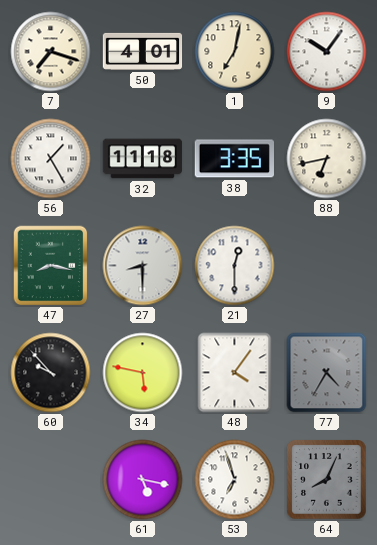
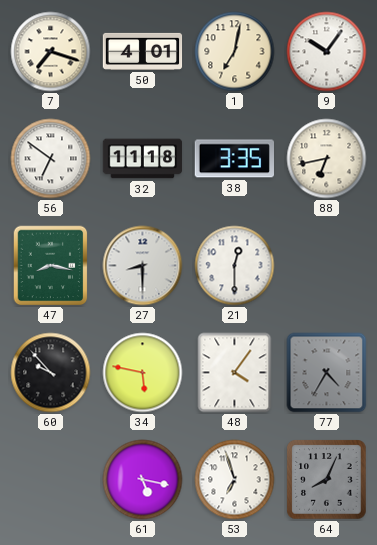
56: 1:25 -> 6:51 (51, 159)
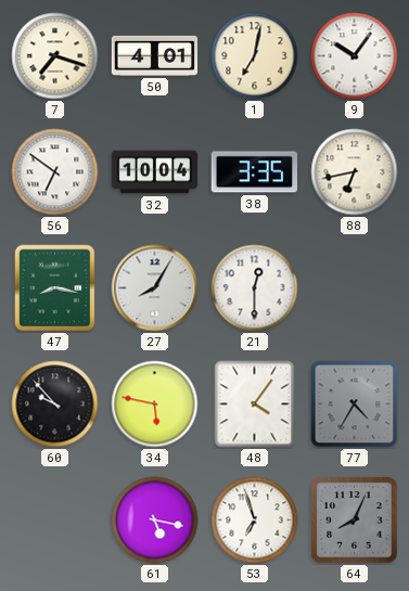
32: 11:18 -> 10:04 (155, 172)
27: 8:30 -> 8:05 (155, 288)
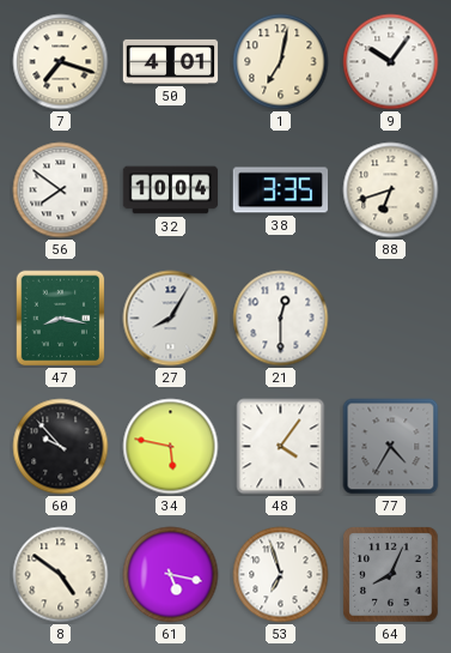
56: 6:51 -> 7:51 (61, 191)
88: 6:43 -> 6:42 (391, 191)
8: none -> 4:51 (61, 575)
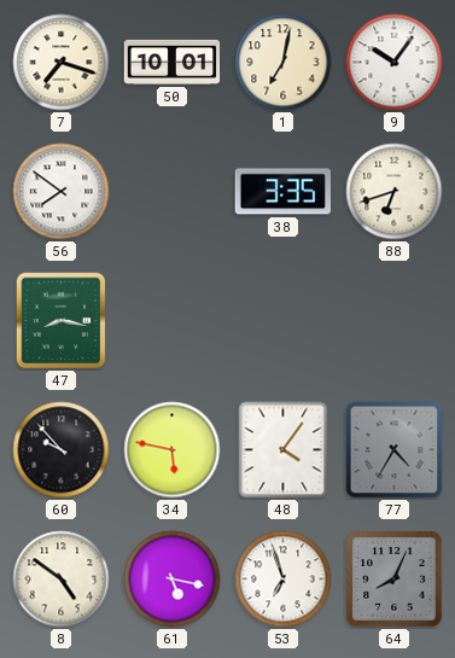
50: 4:01 -> 10:01 (173, 62)
32: 10:04 -> none (171, 191)
27: 8:05 -> none (171, 319)
21: 12:30 -> none (281, 319)
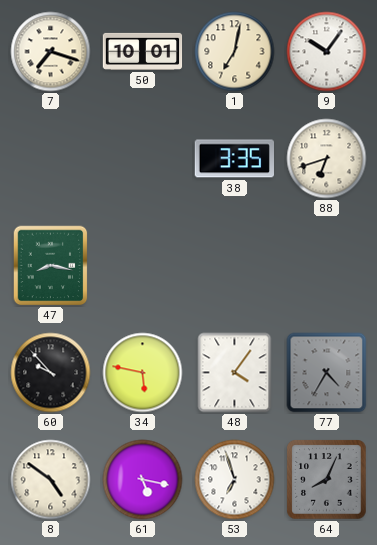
56: 7:51 -> none (62, 192)
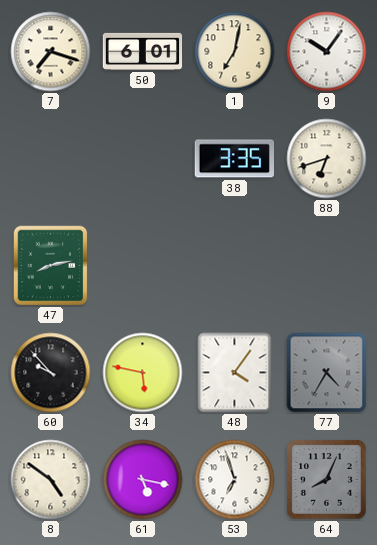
50: 10:01 -> 6:01 (143, 51)
47: 8:17 -> 8:13 (51, 266)
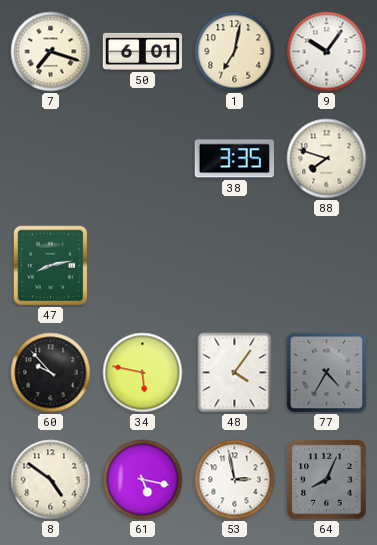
88: 6:42 -> 7:48 (327, 159)
53: 6:57 -> 2:58 (235, 480)
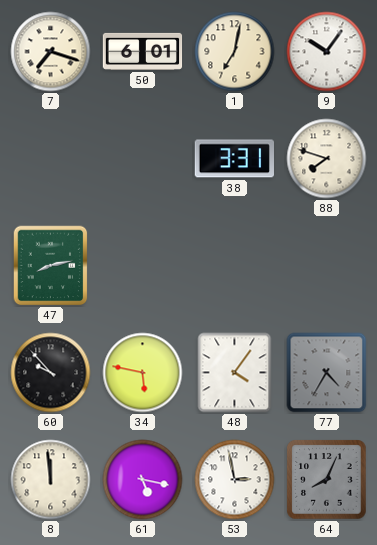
38: 3:35 -> 3:31 (234, 159)
8: 4:51 -> 11:59 (51, 480)
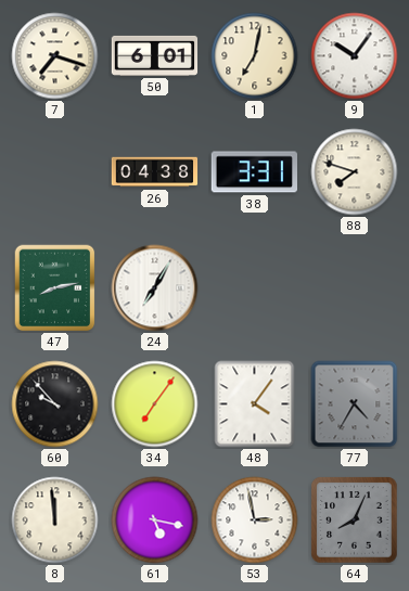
26: none -> 04:38 (155, 172)
24: none -> 7:05 (155, 288)
34: 5:47 -> 7:06 (155, 404)
